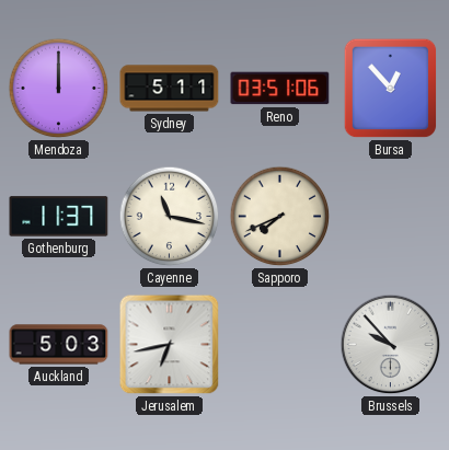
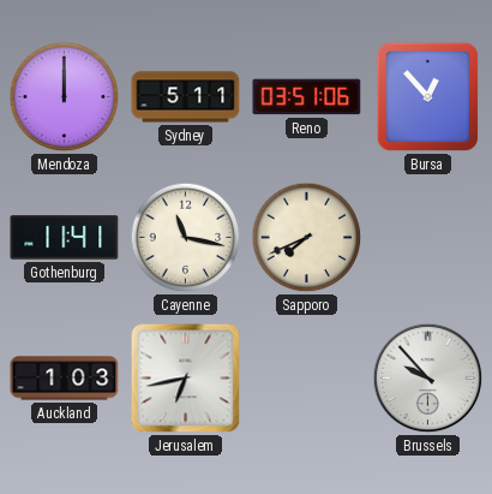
Gothenburg: 11:37 -> 11:41 (65, 238)
Auckland: 5:03 -> 1:03 (65, 379)
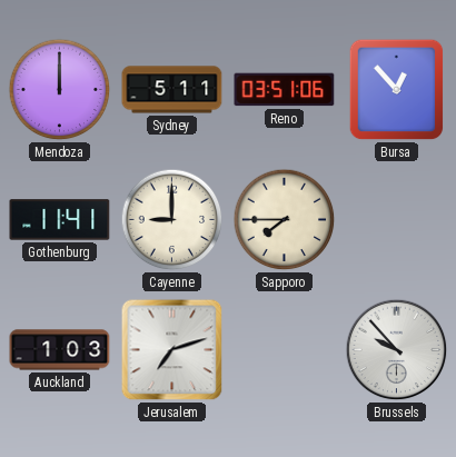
Cayenne: 11:17 -> 9:00 (172, 220)
Sapporo: 7:41 -> 7:45 (285, 220)
Jerusalem: 6:43 -> 7:12 (172, 350)
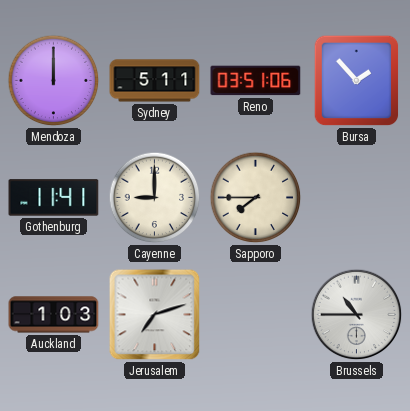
Bursa: 12:53 -> 1:53 (357, 81)
Brussels: 9:53 -> 10:45 (357, 315)
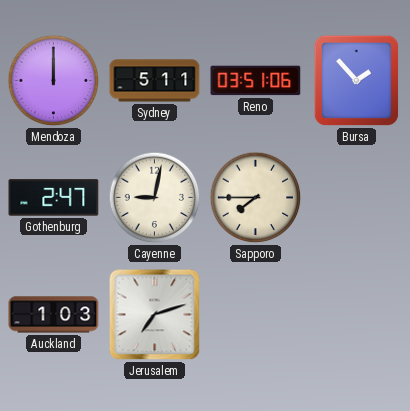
Gothenburg: 11:41 -> 2:47 (54, 198)
Cayenne: 9:00 -> 9:02 (155, 198)
Brussels: 10:45 -> none (357, 315)
